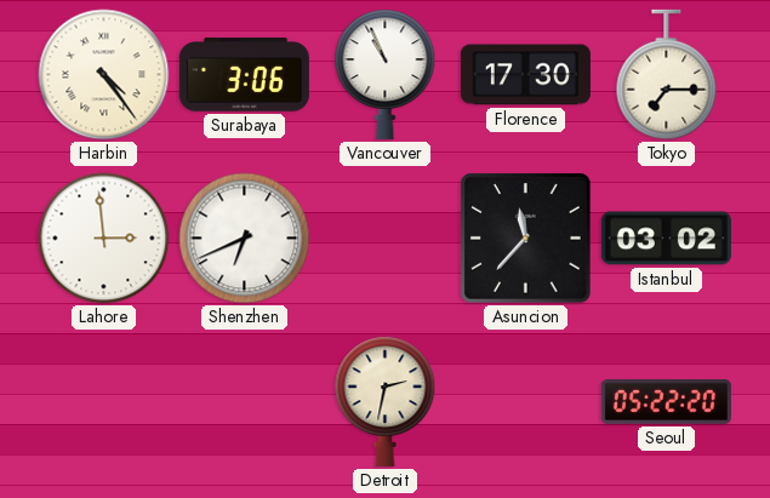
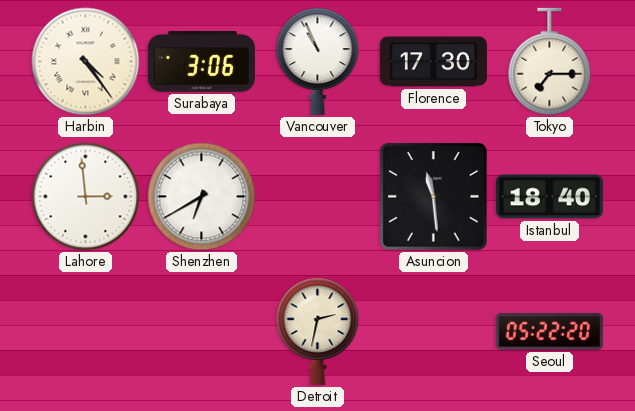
Shenzhen: 6:41 -> 6:40 (202, 197)
Asuncion: 11:37 -> 11:29 (434, 197)
Istanbul: 03:02 -> 18:40 (549, 197)
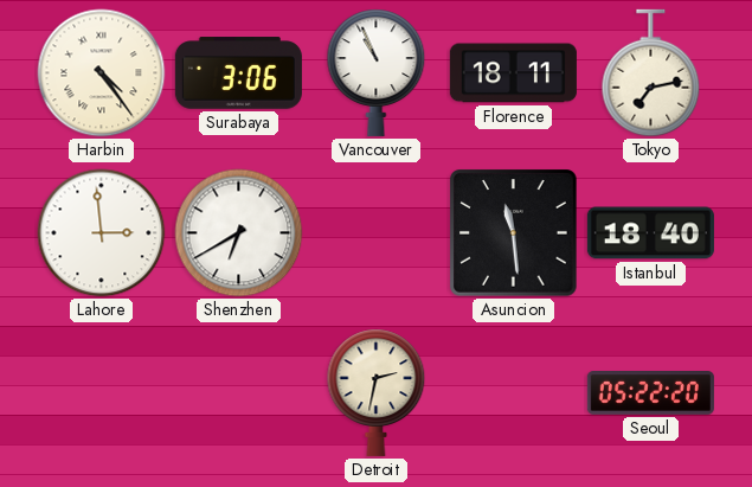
Florence: 17:30 -> 18:11 (513, 73)
Tokyo: 7:15 -> 7:13 (651, 73)
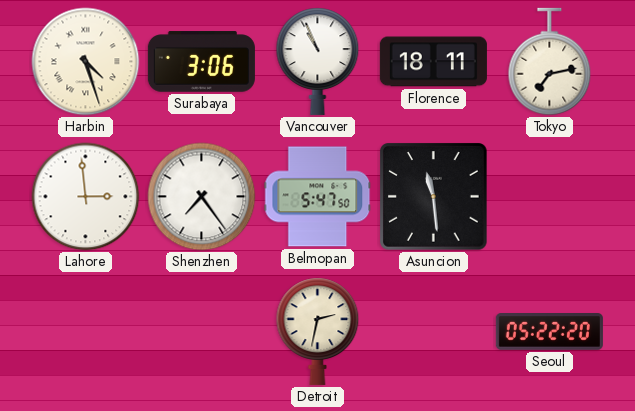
Harbin: 4:24 -> 4:27 (86, 62)
Shenzhen: 6:40 -> 7:24 (202, 197)
Belmopan: none -> 5:47 (318, 197)
Istanbul: 18:40 -> none (650, 233)
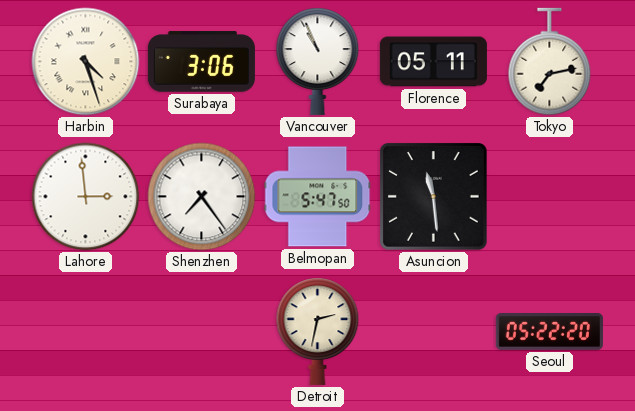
Florence: 18:11 -> 05:11 (433, 62)
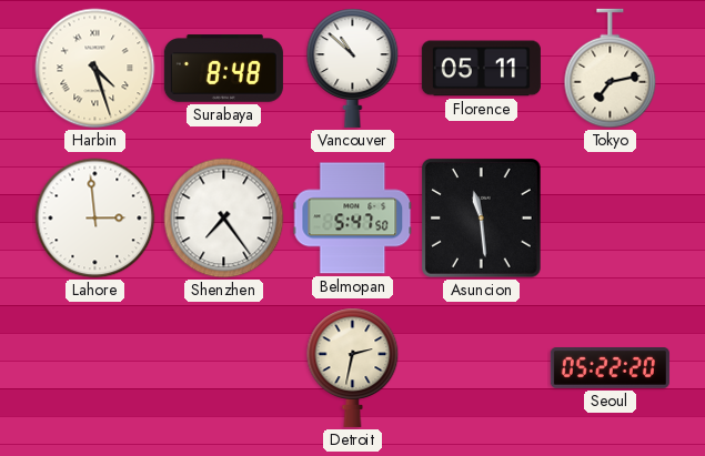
Surabaya: 3:06 -> 8:48 (223, 69)
Vancouver: 10:56 -> 10:52 (353, 68)
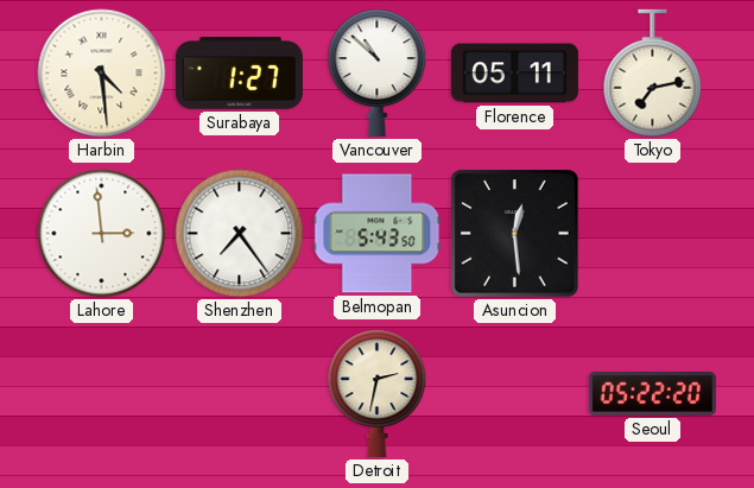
Harbin: 4:27 -> 4:29 (102, 74)
Surabaya: 8:48 -> 1:27 (239, 74)
Belmopan: 5:47 -> 5:43 (378, 234)
Asuncion: 11:29 -> 12:29 (515, 234)
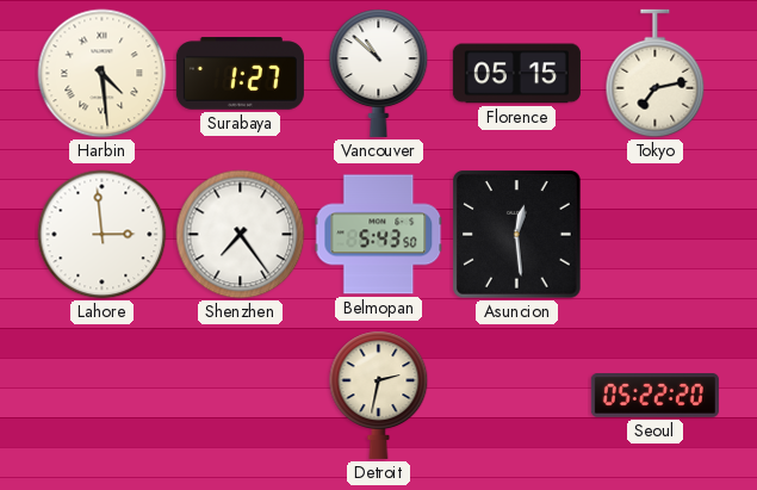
Florence: 05:11 -> 05:15 (516, 74)
